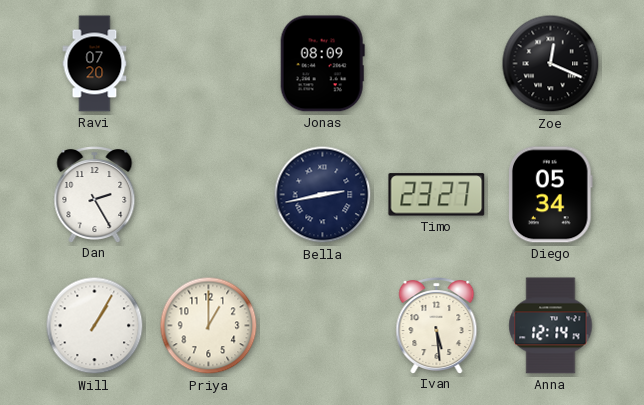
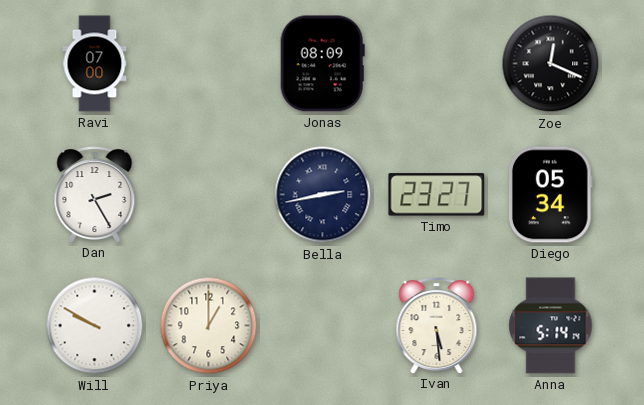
Ravi: 07:20 -> 07:00 (95, 64)
Will: 1:05 -> 9:50 (95, 326)
Anna: 12:14 -> 5:14 (551, 326)
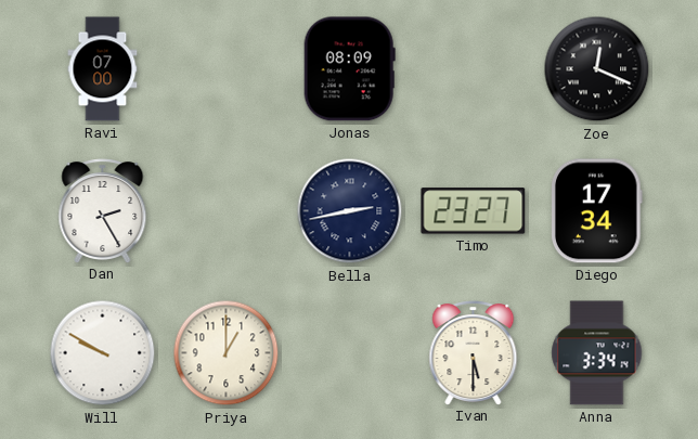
Diego: 05:34 -> 17:34 (597, 211)
Ivan: 5:29 -> 5:30 (474, 353)
Anna: 5:14 -> 3:34 (597, 353)
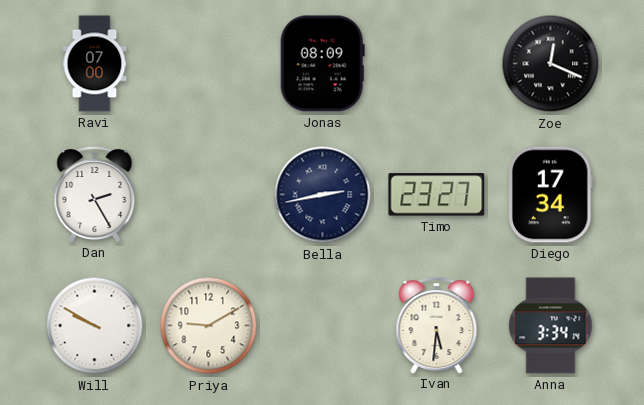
Priya: 1:00 -> 9:10 (209, 326)
Ivan: 5:30 -> 5:31 (437, 326)
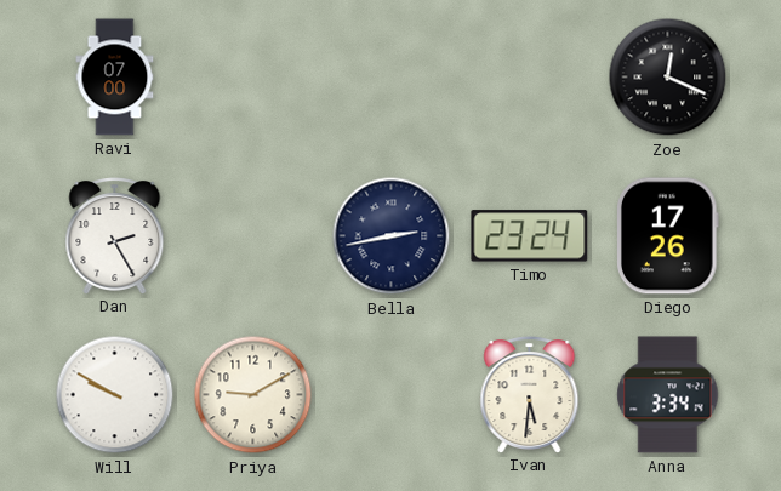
Jonas: 08:09 -> none (322, 64)
Timo: 23:27 -> 23:24 (530, 236)
Diego: 17:34 -> 17:26 (668, 236)
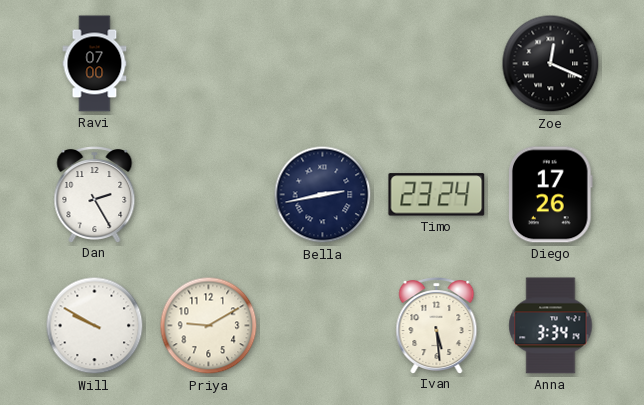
Ivan: 5:31 -> 5:29 (437, 326)
